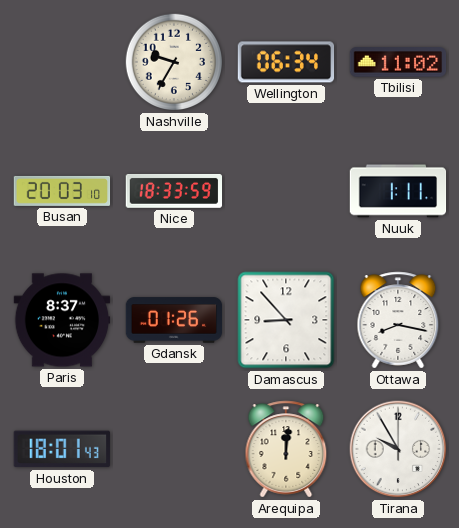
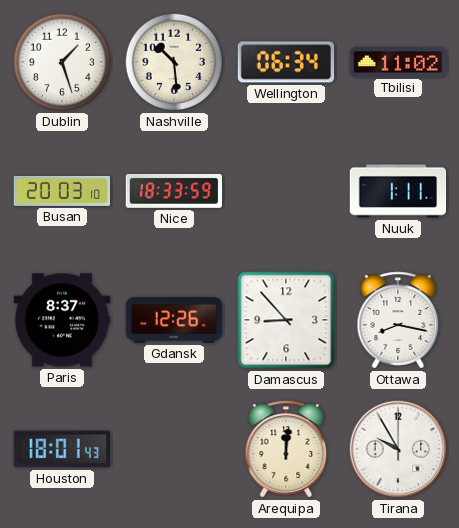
Dublin: none -> 1:27 (62, 62)
Nashville: 9:35 -> 10:29 (174, 62)
Gdansk: 01:26 -> 12:26 (174, 320)
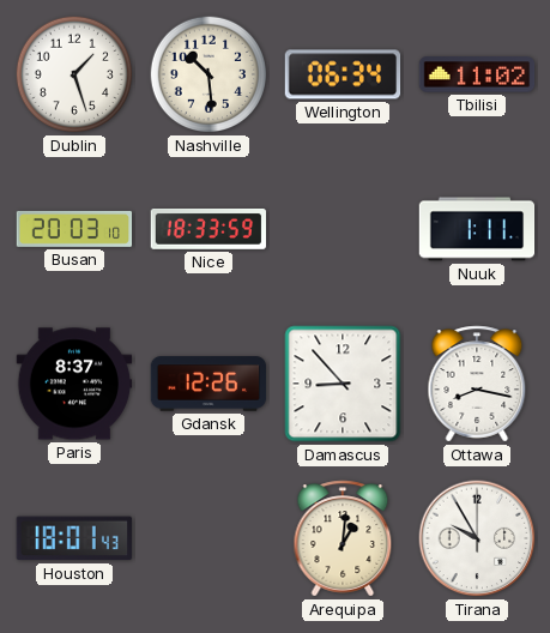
Arequipa: 12:01 -> 1:01 (343, 538)
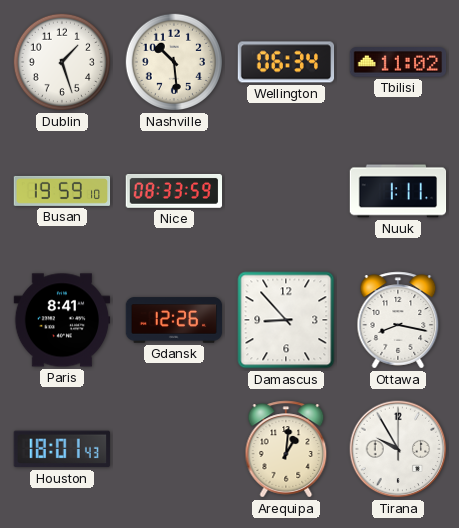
Busan: 20:03 -> 19:59 (62, 191)
Nice: 18:33 -> 08:33 (174, 191)
Paris: 8:37 -> 8:41 (62, 320)
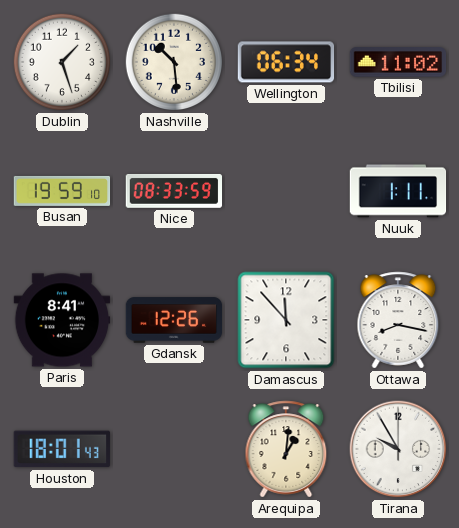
Damascus: 8:53 -> 11:53 (286, 320)
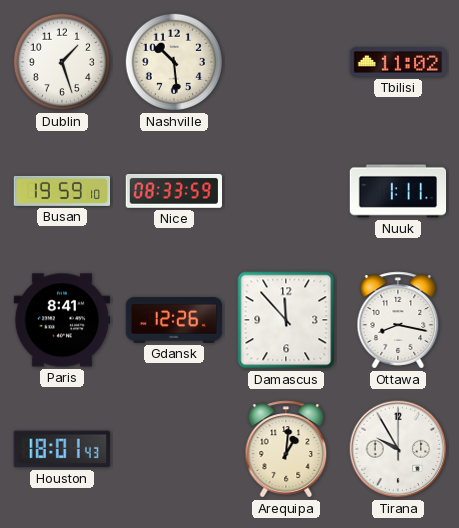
Wellington: 06:34 -> none (286, 62)
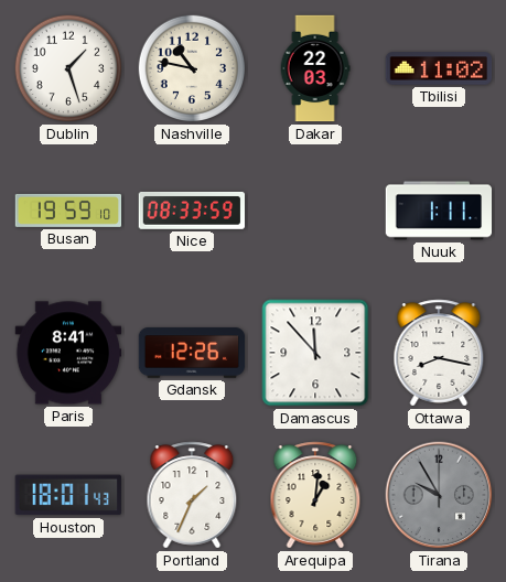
Nashville: 10:29 -> 10:47 (192, 68)
Dakar: none -> 22:03 (315, 68)
Portland: none -> 1:34 (192, 495)
Tirana dial: white -> grey (439, 495)
